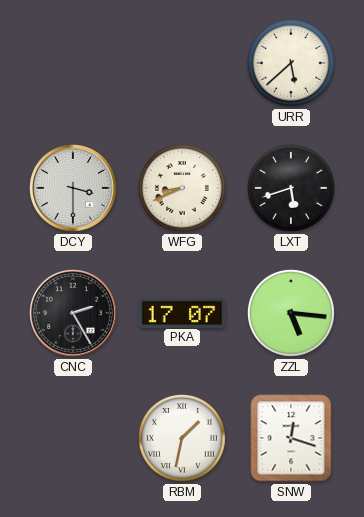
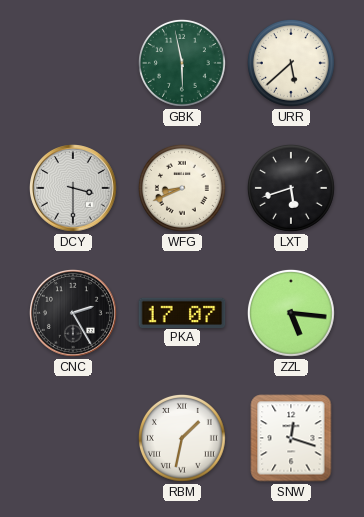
GBK: none -> 5:58 (182, 63)
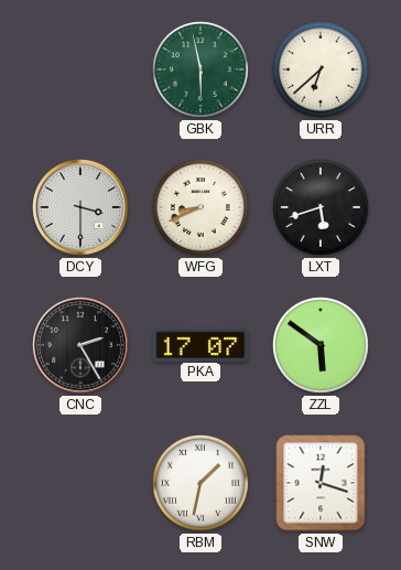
URR: 5:38 -> 6:38 (321, 69)
ZZL: 5:16 -> 5:51 (321, 345)
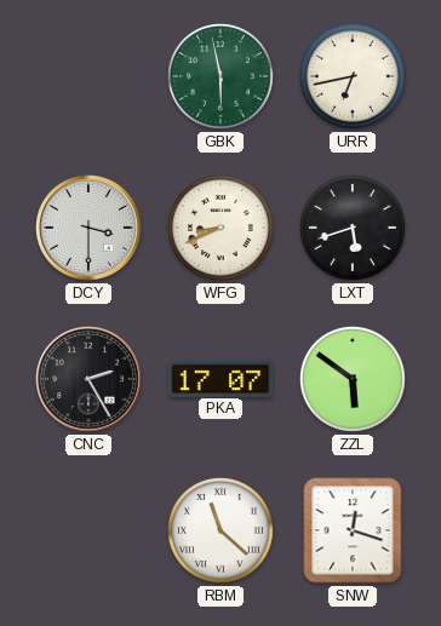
URR: 6:38 -> 6:43 (353, 76)
RBM: 1:32 -> 11:22 (220, 530)
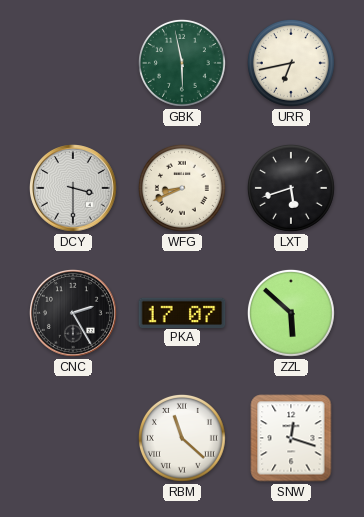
ZZL: 5:51 -> 5:52 (291, 313)
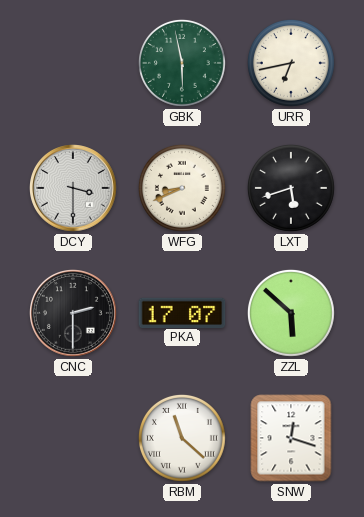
CNC: 2:25 -> 2:30 (74, 314)
